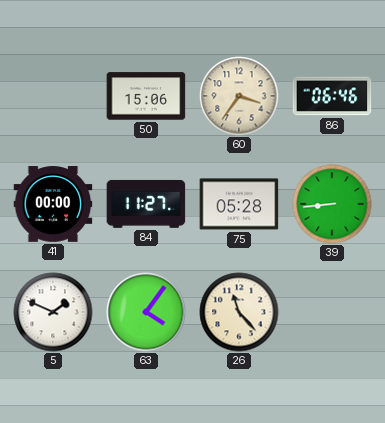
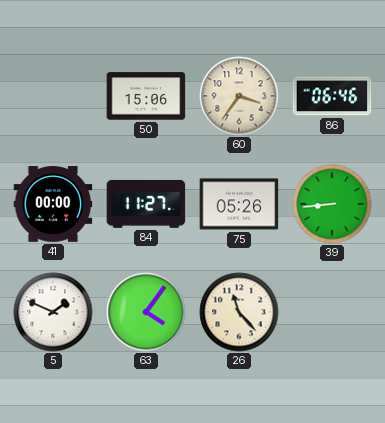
75: 05:28 -> 05:26 (239, 204)
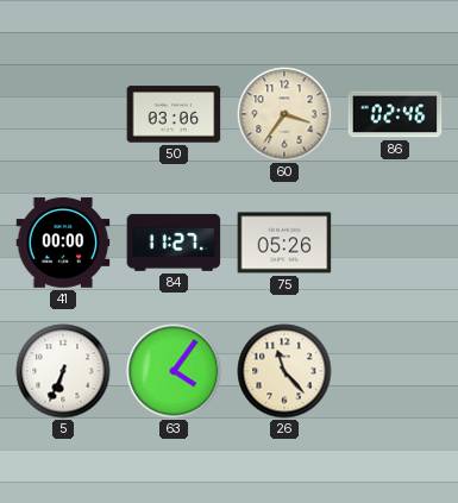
50: 15:06 -> 03:06 (174, 114)
86: 06:46 -> 02:46 (395, 114)
39: 8:44 -> none (332, 204)
5: 1:49 -> 6:34 (63, 371)
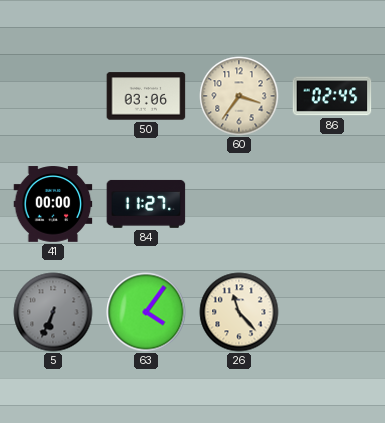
86: 02:46 -> 02:45 (332, 96)
75: 05:26 -> none (284, 243)
5 dial: white -> grey (53, 312)
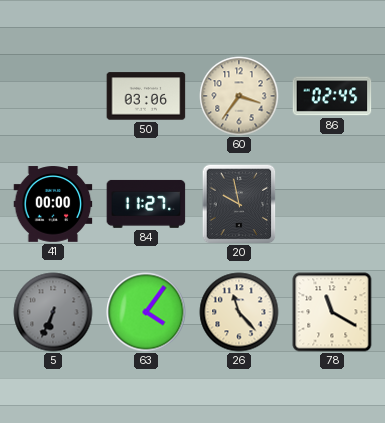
20: none -> 9:58 (239, 204)
78: none -> 11:20 (332, 312)
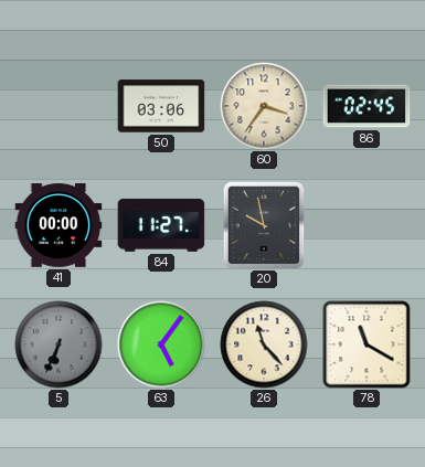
63: 4:06 -> 5:06 (161, 344)
